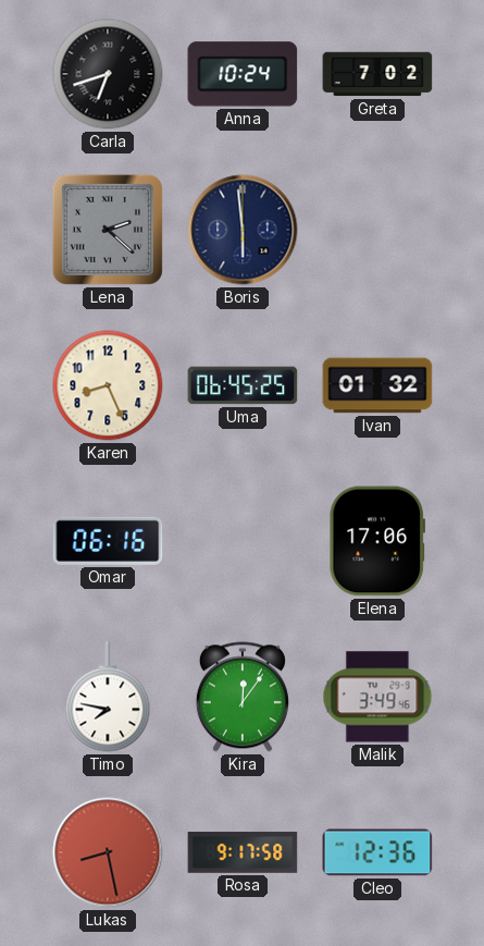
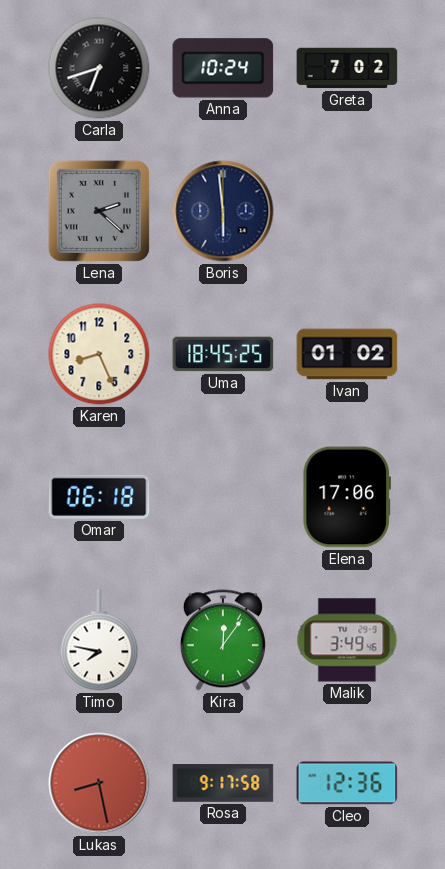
Uma: 06:45 -> 18:45 (223, 354)
Ivan: 01:32 -> 01:02 (347, 354)
Omar: 06:16 -> 06:18 (99, 497)
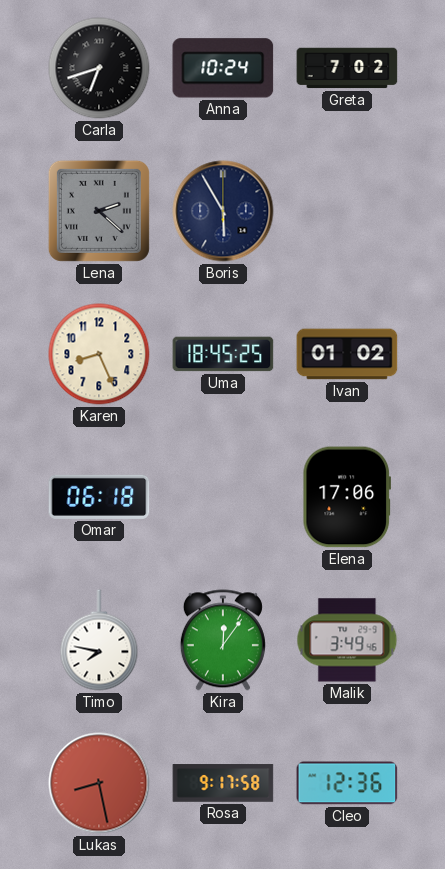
Boris: 5:59 -> 5:55 (223, 211)
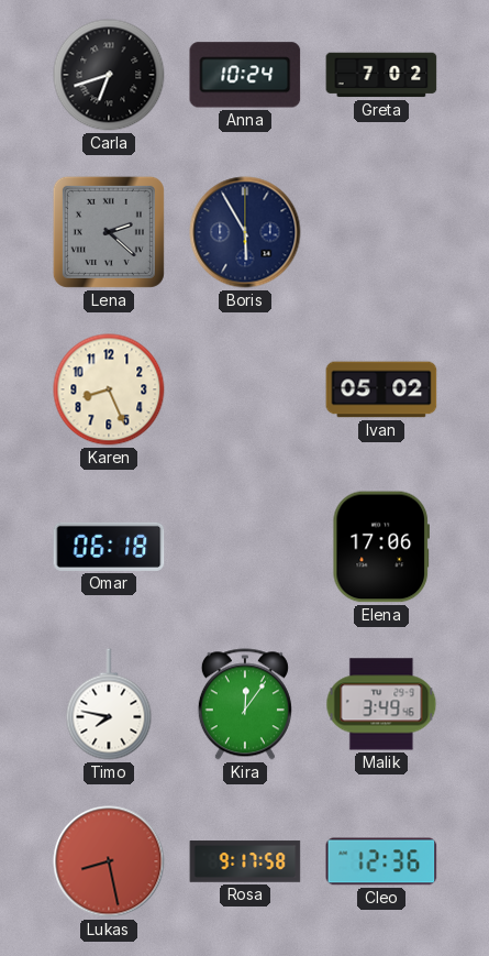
Uma: 18:45 -> none (223, 354)
Ivan: 01:02 -> 05:02 (381, 389)
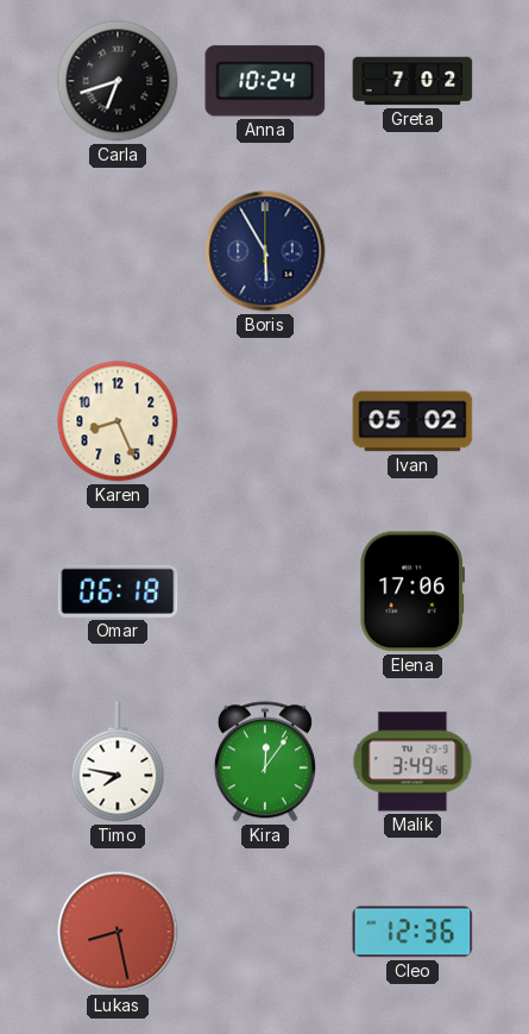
Lena: 2:22 -> none (109, 232)
Rosa: 9:17 -> none (245, 861)
